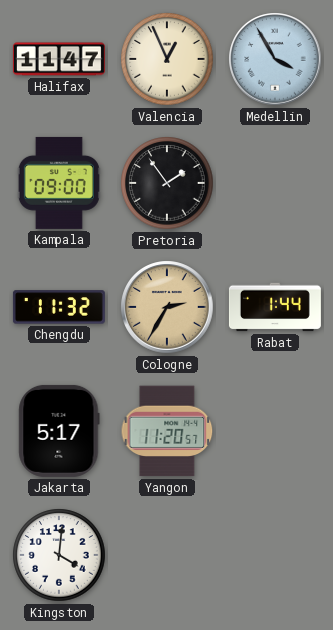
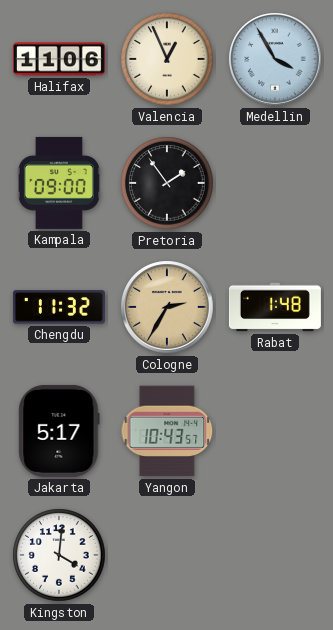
Halifax: 11:47 -> 11:06 (59, 59)
Rabat: 1:44 -> 1:48 (275, 307)
Yangon: 11:20 -> 10:43 (167, 431)
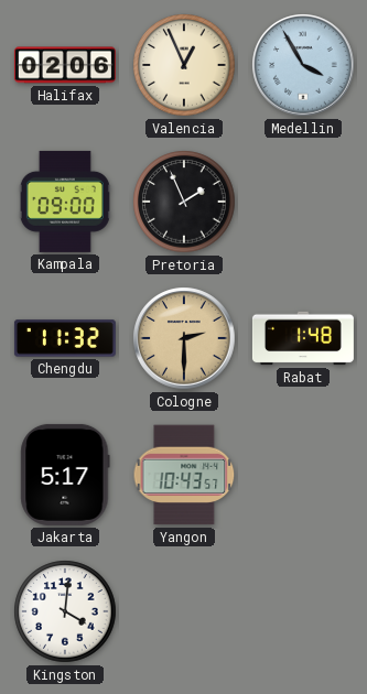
Halifax: 11:06 -> 02:06 (65, 65)
Pretoria: 1:54 -> 1:56 (184, 202)
Cologne: 2:35 -> 2:30 (184, 338)
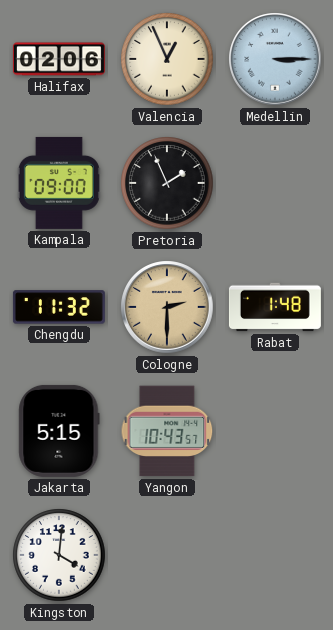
Medellin: 3:55 -> 3:15 (275, 59)
Jakarta: 5:17 -> 5:15 (59, 431)
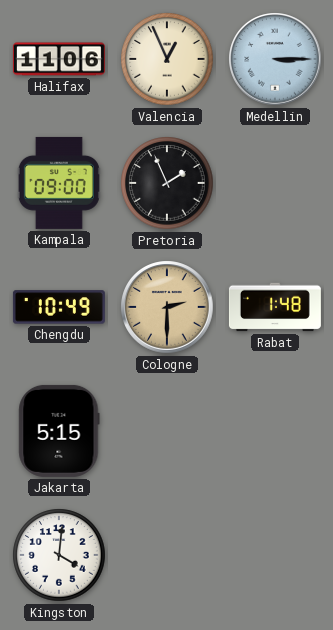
Halifax: 02:06 -> 11:06 (59, 59)
Chengdu: 11:32 -> 10:49 (59, 307)
Yangon: 10:43 -> none (167, 431)
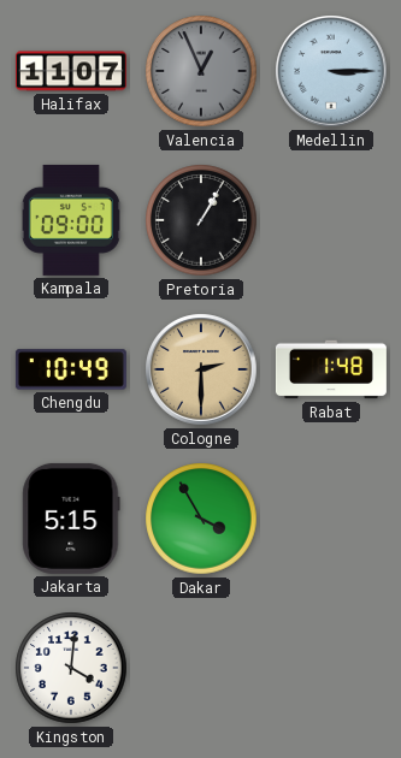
Halifax: 11:06 -> 11:07 (71, 71)
Valencia dial: cream -> grey (201, 71)
Pretoria: 1:56 -> 1:05 (201, 220)
Dakar: none -> 3:55 (201, 519)
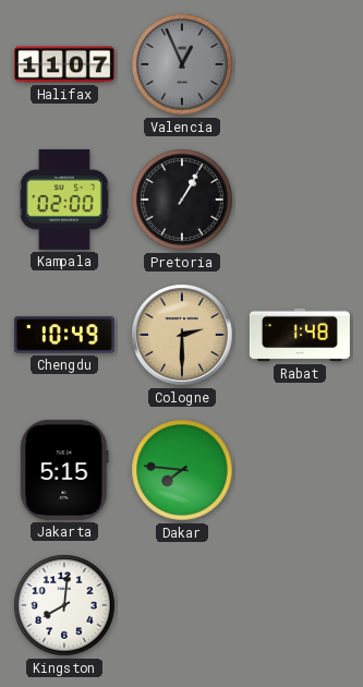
Medellin: 3:15 -> none (331, 71)
Kampala: 09:00 -> 02:00 (64, 200)
Dakar: 3:55 -> 7:46 (182, 470)
Kingston: 4:01 -> 8:01 (64, 605)
